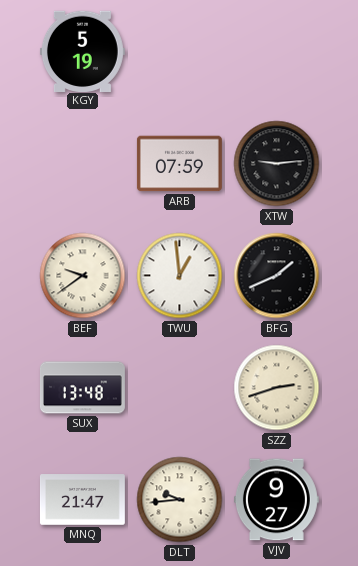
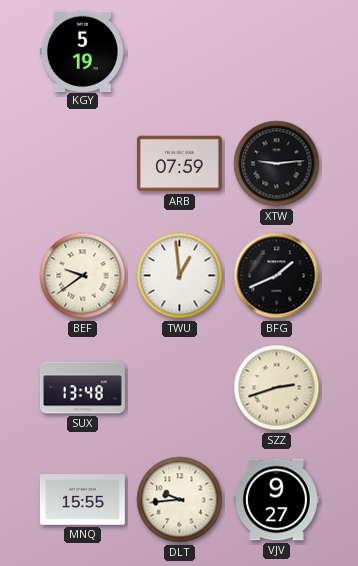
MNQ: 21:47 -> 15:55 (82, 500)
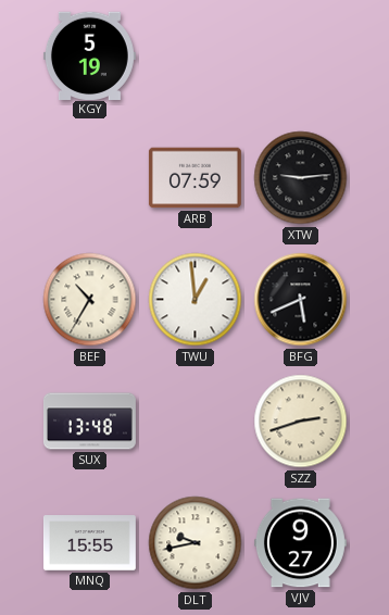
BEF: 9:39 -> 10:35 (90, 300)
BFG: 1:41 -> 5:41 (301, 300)
DLT: 9:44 -> 9:43 (196, 543)
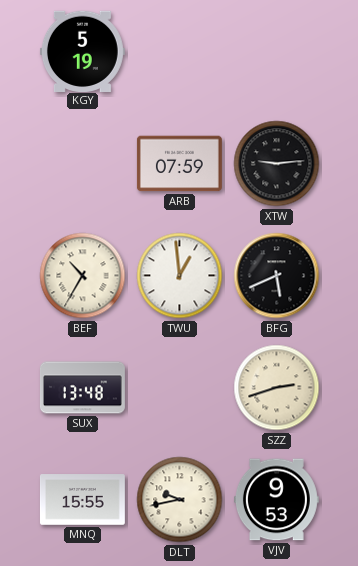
VJV: 9:27 -> 9:53 (276, 500)
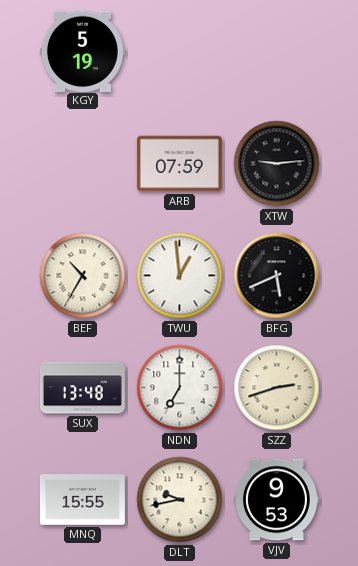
NDN: none -> 7:00 (180, 388)
